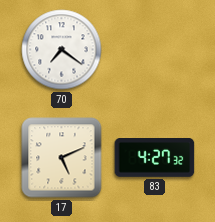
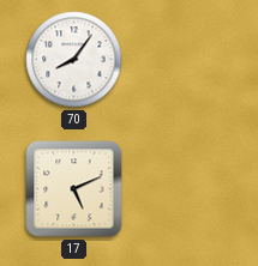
70: 7:21 -> 8:06 (74, 60)
83: 4:27 -> none (155, 158)
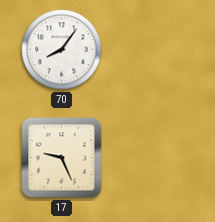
17: 5:11 -> 9:26 (62, 158)
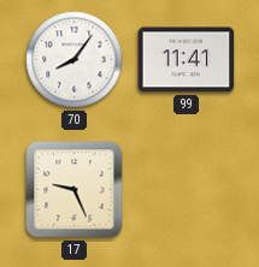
99: none -> 11:41 (187, 60)
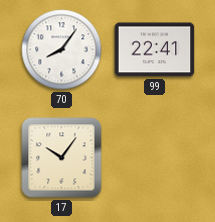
99: 11:41 -> 22:41 (155, 50)
17: 9:26 -> 10:06 (62, 158)
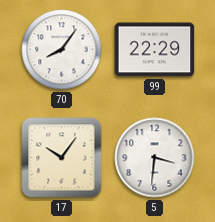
99: 22:41 -> 22:29 (155, 50)
5: none -> 3:31 (155, 158)
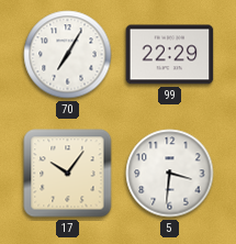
70: 8:06 -> 7:05 (68, 55)
